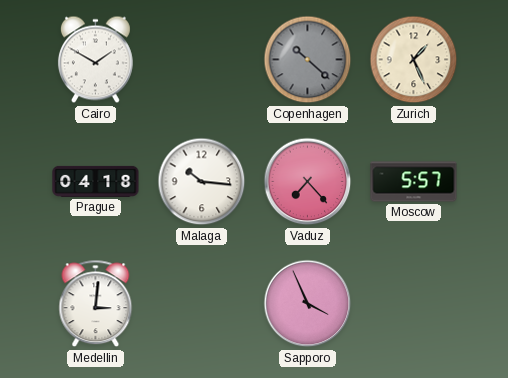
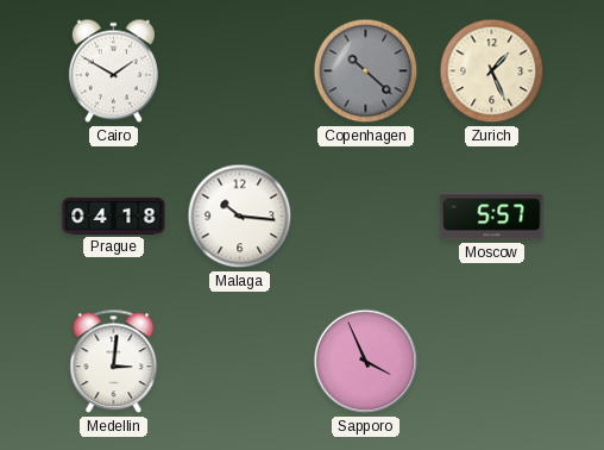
Vaduz: 7:23 -> none (308, 182)
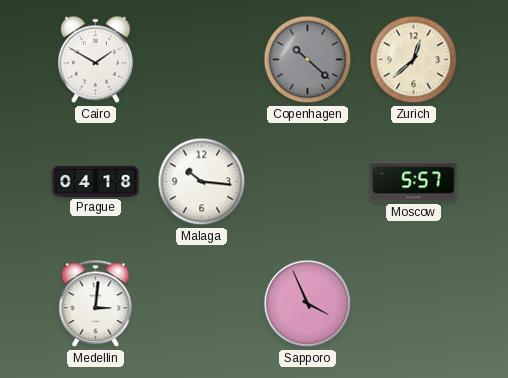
Zurich: 1:26 -> 12:38 (414, 60)
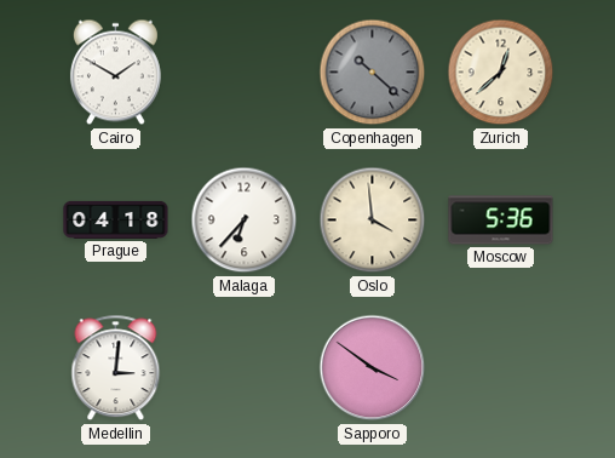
Malaga: 10:16 -> 6:37 (245, 221)
Oslo: none -> 3:59 (373, 221)
Moscow: 5:57 -> 5:36 (501, 221)
Sapporo: 3:56 -> 3:51 (373, 368)
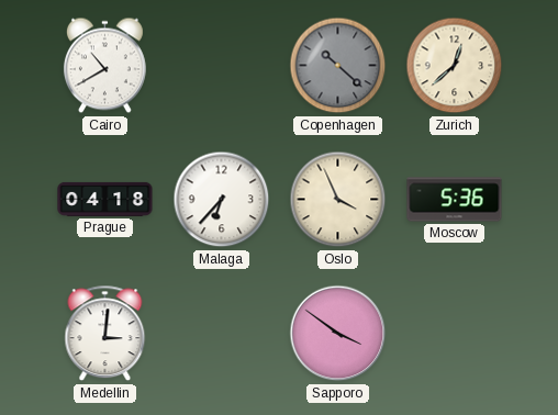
Cairo: 1:50 -> 10:40 (104, 66)
Oslo: 3:59 -> 3:56 (338, 200)
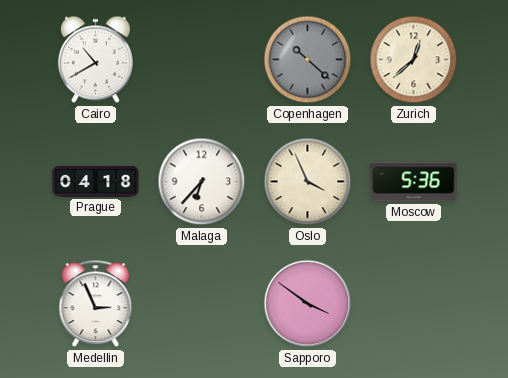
Medellin: 3:01 -> 2:56 (96, 304)
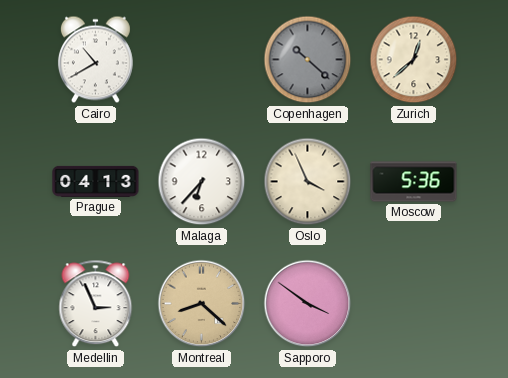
Prague: 04:18 -> 04:13 (96, 181)
Montreal: none -> 8:22 (202, 304)
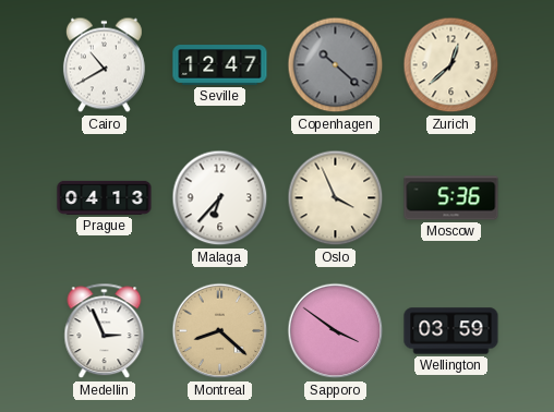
Seville: none -> 12:47 (220, 65)
Wellington: none -> 03:59 (451, 331)
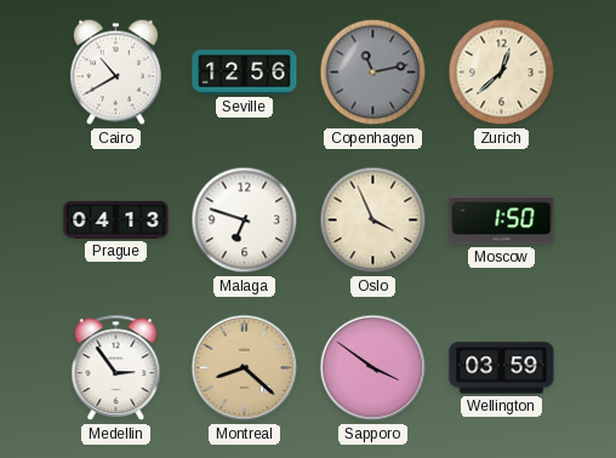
Seville: 12:47 -> 12:56 (245, 73)
Copenhagen: 10:22 -> 11:13 (373, 73)
Malaga: 6:37 -> 6:48 (245, 221)
Moscow: 5:36 -> 1:50 (502, 221)
Medellin: 2:56 -> 2:54 (116, 368)
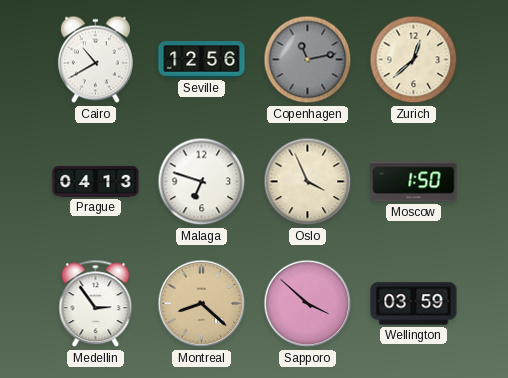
Sapporo: 3:51 -> 3:52 (308, 304)
